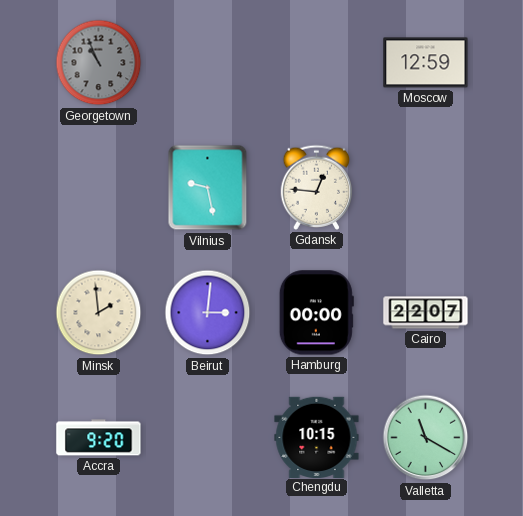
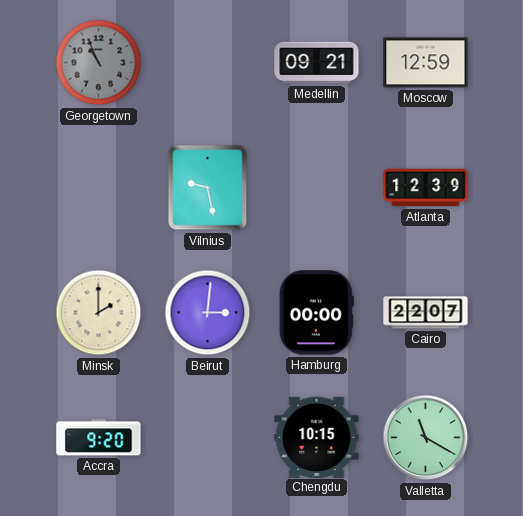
Medellin: none -> 09:21 (317, 63)
Gdansk: 12:46 -> none (317, 187)
Atlanta: none -> 12:39 (426, 188)
Minsk: 1:59 -> 2:00 (99, 313)
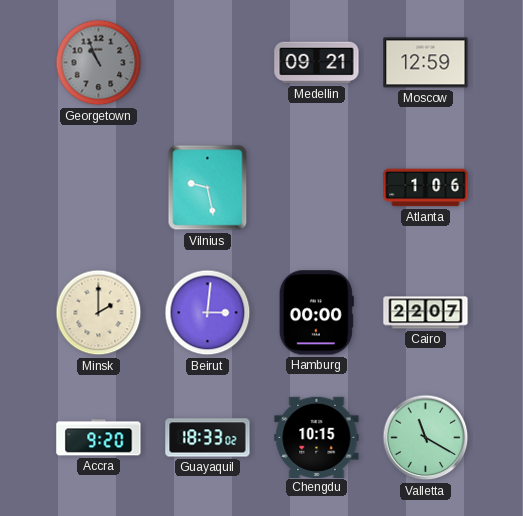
Atlanta: 12:39 -> 1:06 (426, 188)
Guayaquil: none -> 18:33 (208, 438)
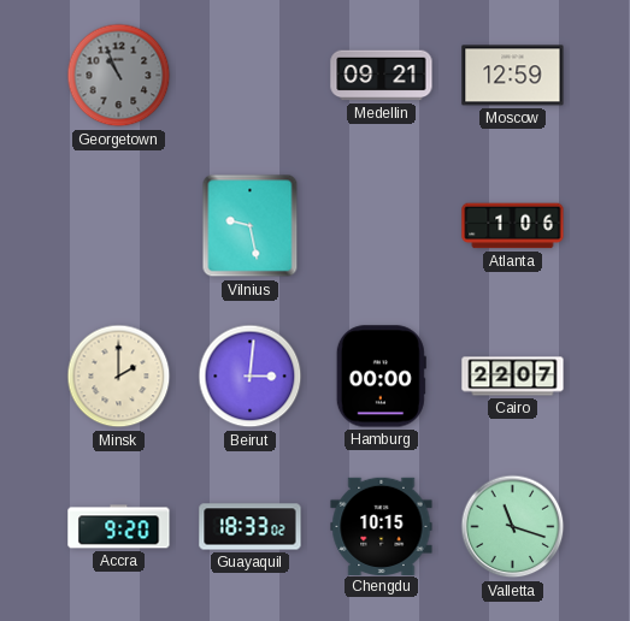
Valletta: 11:20 -> 11:18 (513, 527)
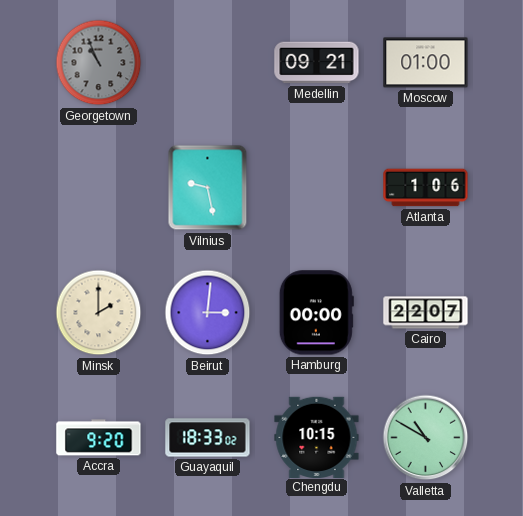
Moscow: 12:59 -> 01:00 (426, 63)
Valletta: 11:18 -> 10:50 (426, 438)
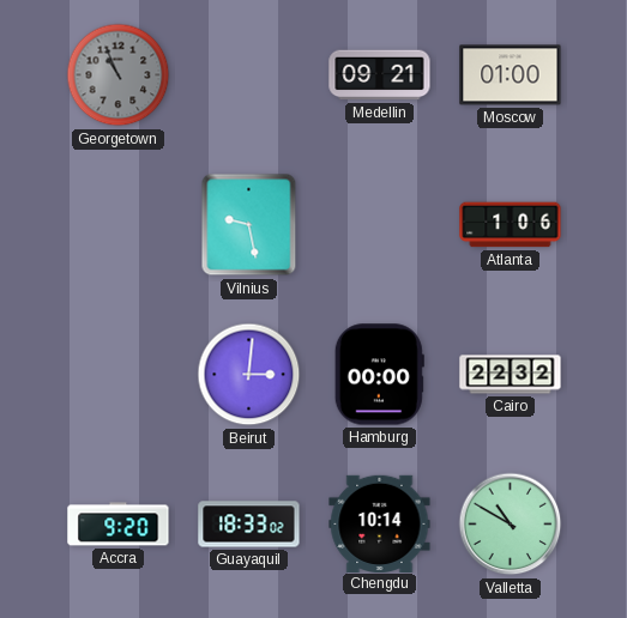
Minsk: 2:00 -> none (99, 313)
Cairo: 22:07 -> 22:32 (511, 375)
Chengdu: 10:15 -> 10:14 (380, 523)
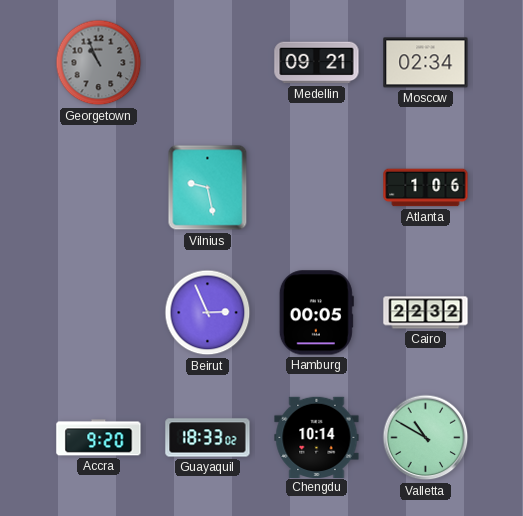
Moscow: 01:00 -> 02:34 (426, 63)
Beirut: 3:01 -> 2:56 (208, 313)
Hamburg: 00:00 -> 00:05 (316, 313)
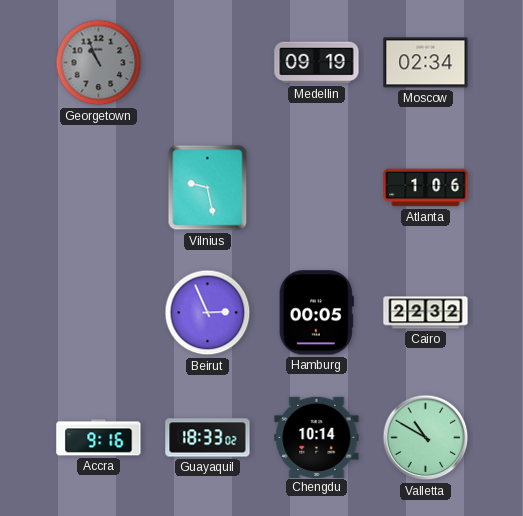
Medellin: 09:21 -> 09:19 (317, 63)
Accra: 9:20 -> 9:16 (99, 438)
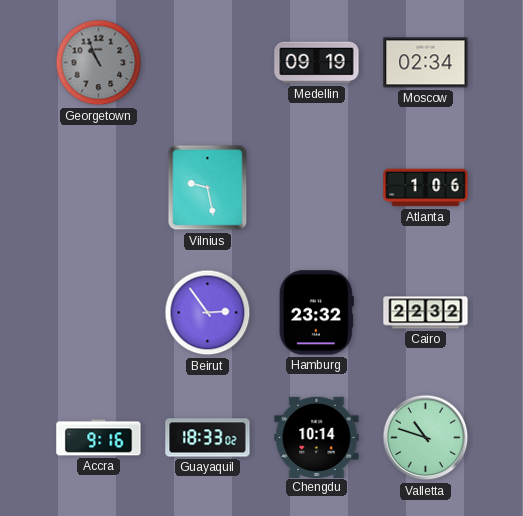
Beirut: 2:56 -> 2:54 (208, 313)
Hamburg: 00:05 -> 23:32 (316, 313)
Valletta: 10:50 -> 10:48 (426, 438)
